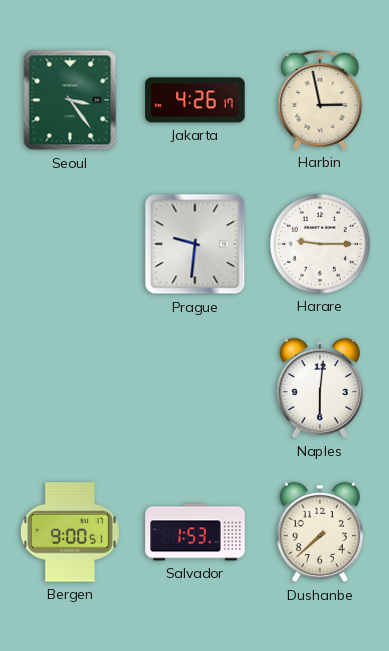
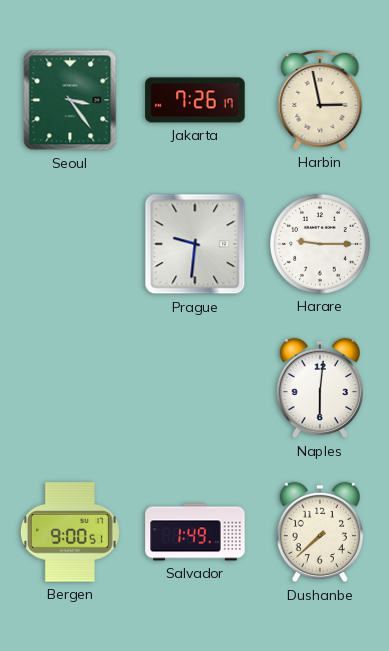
Jakarta: 4:26 -> 7:26 (195, 100)
Salvador: 1:53 -> 1:49 (195, 532)
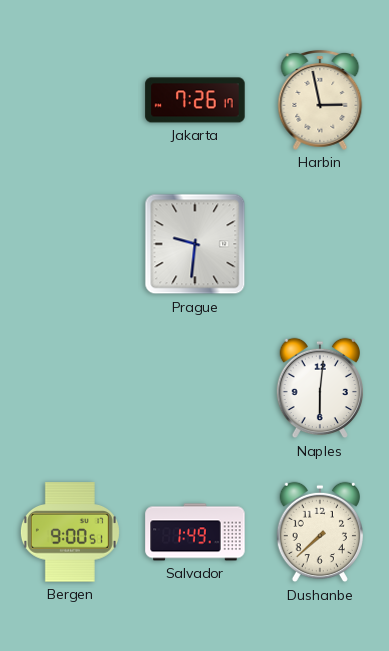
Seoul: 3:24 -> none (70, 100)
Harare: 9:15 -> none (320, 244)
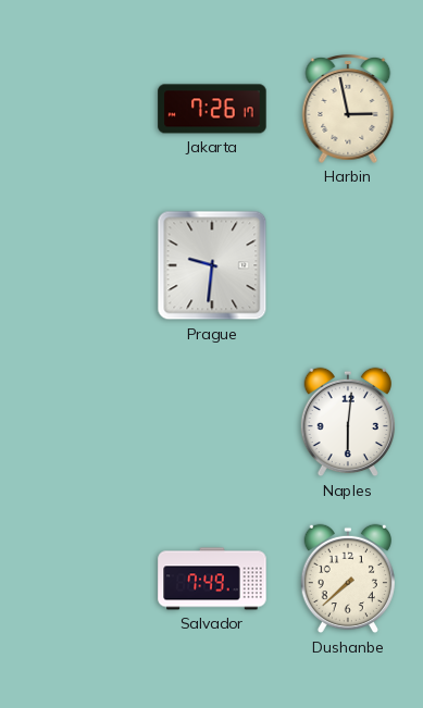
Bergen: 9:00 -> none (70, 532)
Salvador: 1:49 -> 7:49 (212, 579)
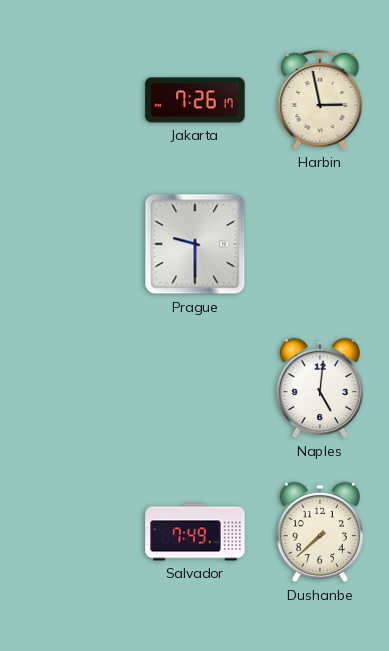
Prague: 9:31 -> 9:30 (195, 244)
Naples: 6:01 -> 5:01 (319, 388)
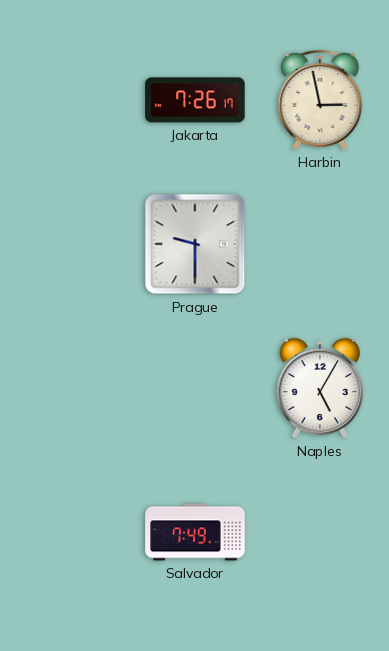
Naples: 5:01 -> 5:05 (319, 388)
Dushanbe: 7:38 -> none (319, 532)
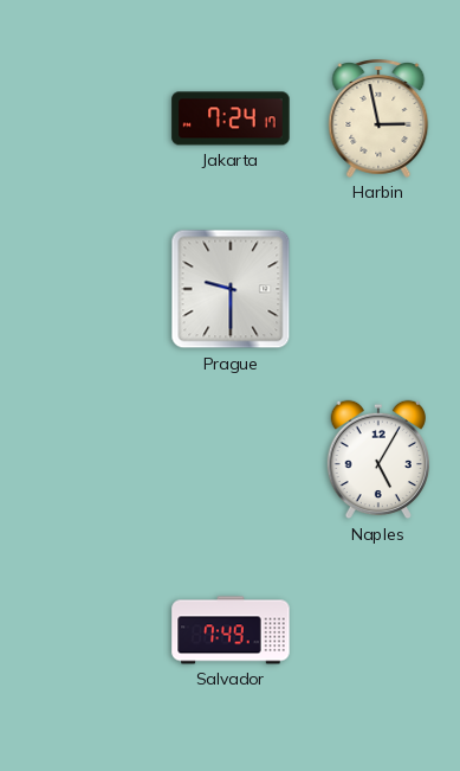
Jakarta: 7:26 -> 7:24 (231, 118)
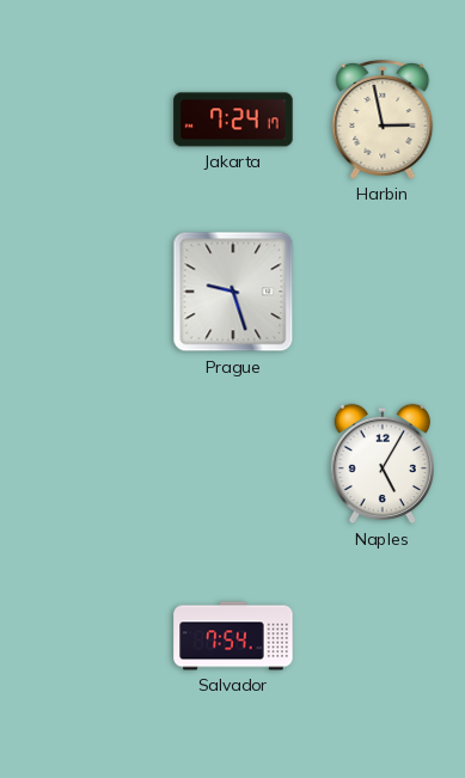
Prague: 9:30 -> 9:27 (233, 292)
Salvador: 7:49 -> 7:54 (233, 636)
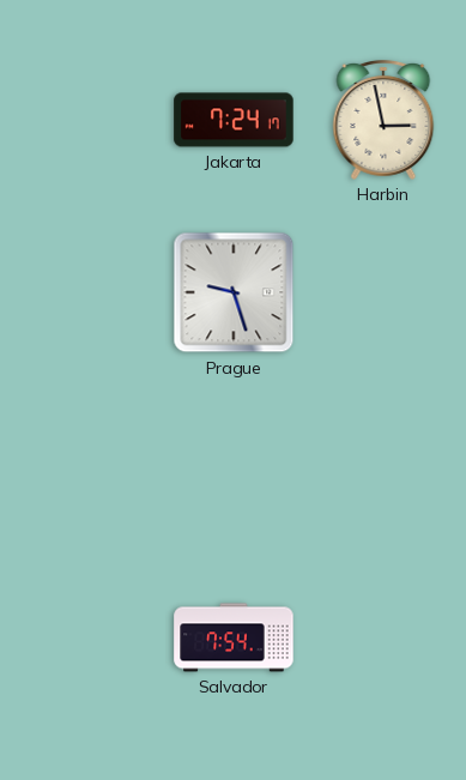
Naples: 5:05 -> none (381, 464)
